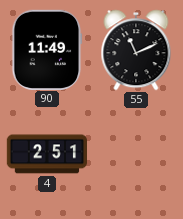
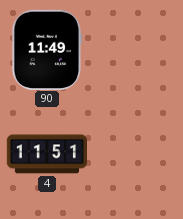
55: 11:11 -> none (136, 50)
4: 2:51 -> 11:51 (47, 154)
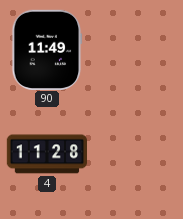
4: 11:51 -> 11:28 (47, 154)
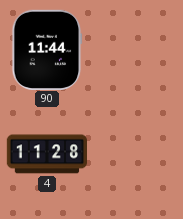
90: 11:49 -> 11:44 (47, 49)
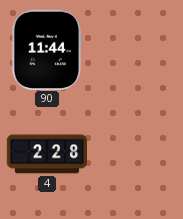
4: 11:28 -> 2:28 (47, 154)
